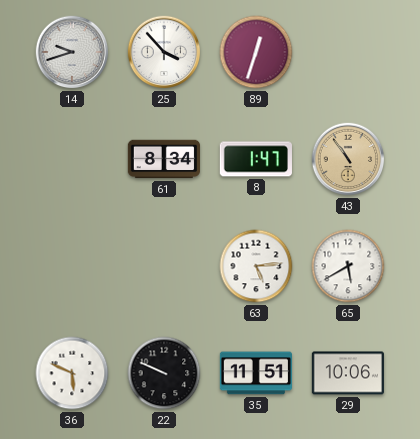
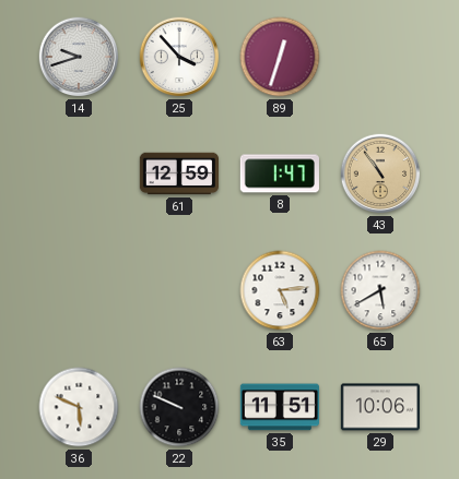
61: 8:34 -> 12:59 (178, 173)
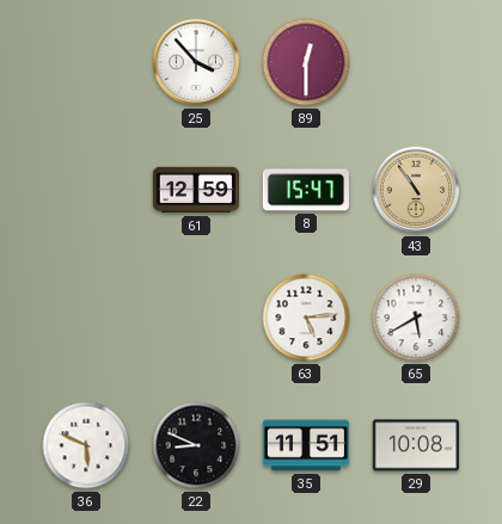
14: 9:42 -> none (79, 57)
89: 12:33 -> 12:30 (306, 62)
8: 1:47 -> 15:47 (306, 190)
22: 9:49 -> 8:49 (196, 445)
29: 10:06 -> 10:08 (416, 445)
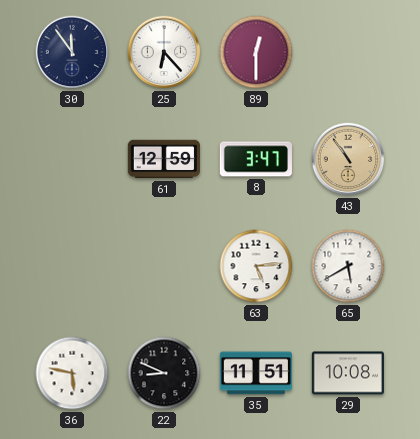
30: none -> 11:54 (72, 52)
25: 3:53 -> 6:23 (164, 52)
8: 15:47 -> 3:47 (256, 159)
36: 5:49 -> 5:47 (72, 373)
